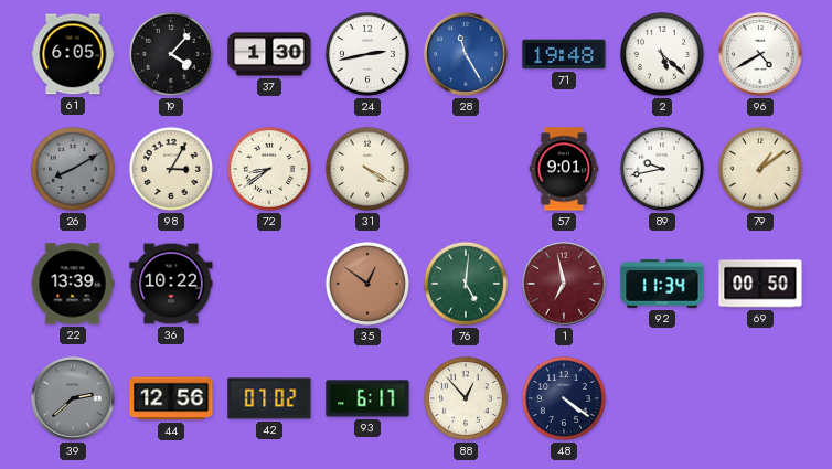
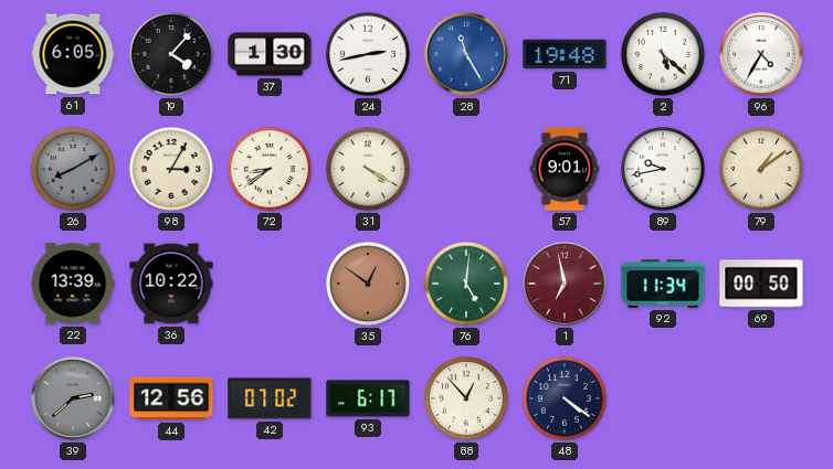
96: 4:40 -> 4:35 (761, 54)
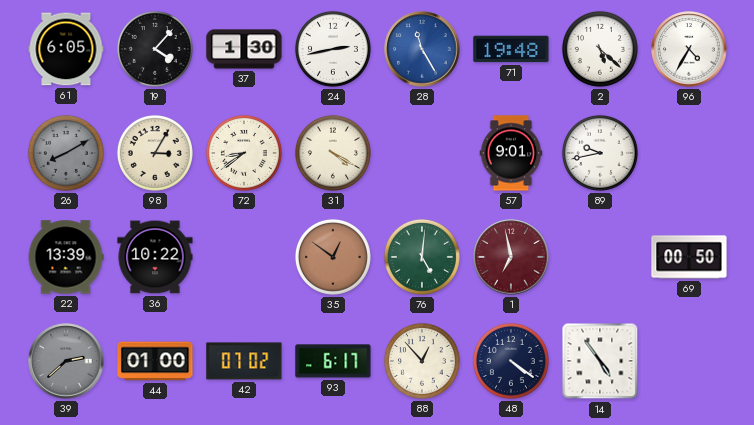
79: 1:09 -> none (761, 169)
92: 11:34 -> none (663, 285)
44: 12:56 -> 01:00 (155, 361)
14: none -> 4:54 (600, 361)
